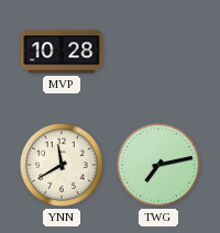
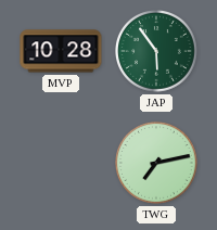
JAP: none -> 5:54 (157, 52)
YNN: 11:40 -> none (63, 166)
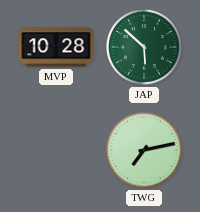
JAP: 5:54 -> 5:52 (145, 48)
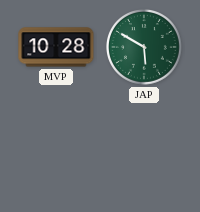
JAP: 5:52 -> 5:50 (145, 48)
TWG: 7:13 -> none (145, 151)
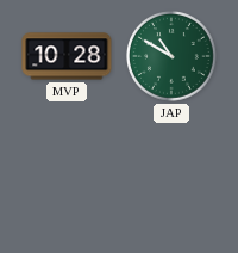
JAP: 5:50 -> 10:50 (173, 57)
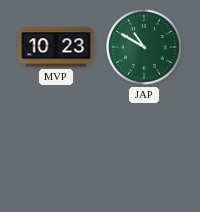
MVP: 10:28 -> 10:23 (56, 47)
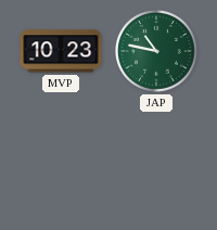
JAP: 10:50 -> 10:47 (157, 52)
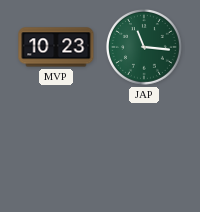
JAP: 10:47 -> 11:16 (145, 48)
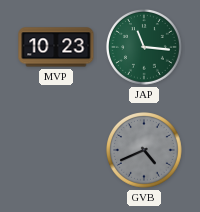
GVB: none -> 4:41 (145, 151)
